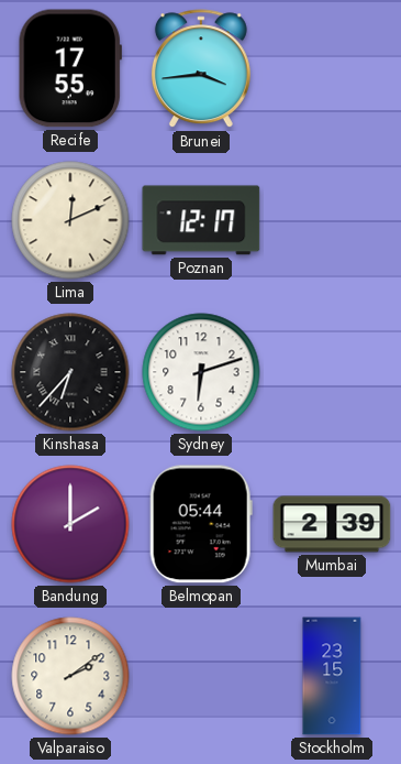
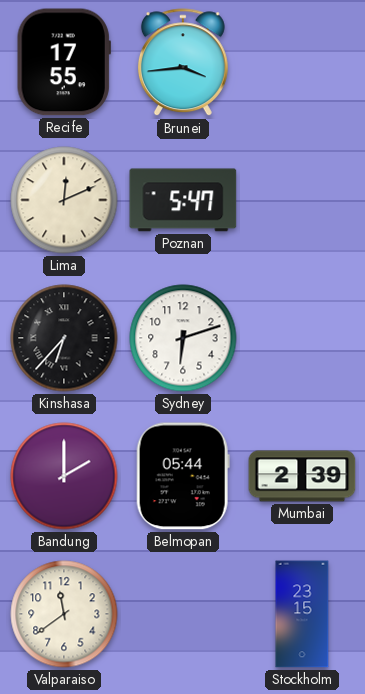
Poznan: 12:17 -> 5:47 (183, 200)
Valparaiso: 2:09 -> 11:39 (64, 614)
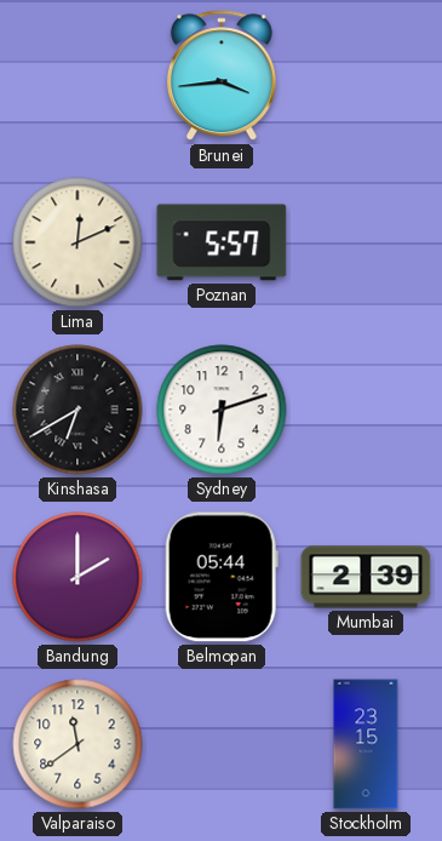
Recife: 17:55 -> none (64, 62)
Poznan: 5:47 -> 5:57 (222, 242)
Kinshasa: 6:37 -> 6:40 (78, 410)
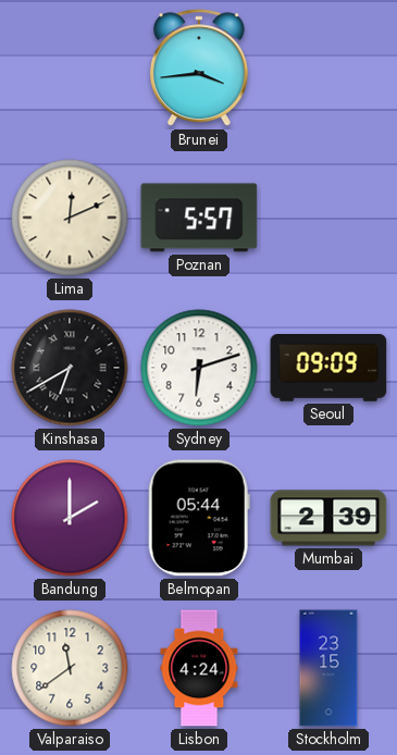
Seoul: none -> 09:09 (328, 369)
Lisbon: none -> 4:24 (199, 668)
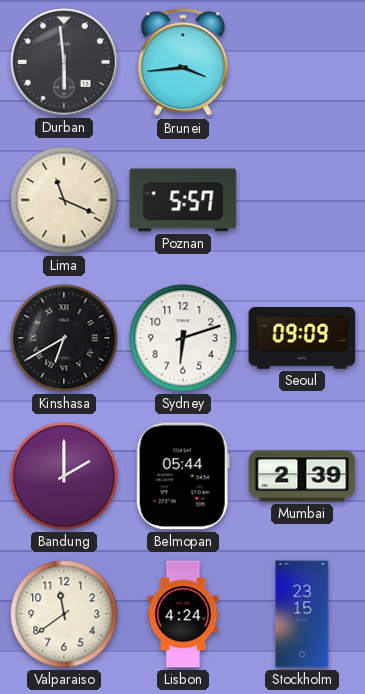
Durban: none -> 5:59 (64, 62)
Lima: 12:11 -> 11:19 (64, 200)
